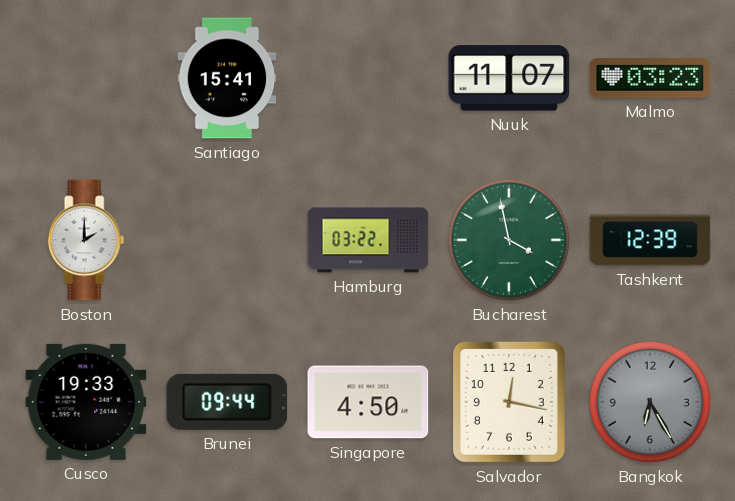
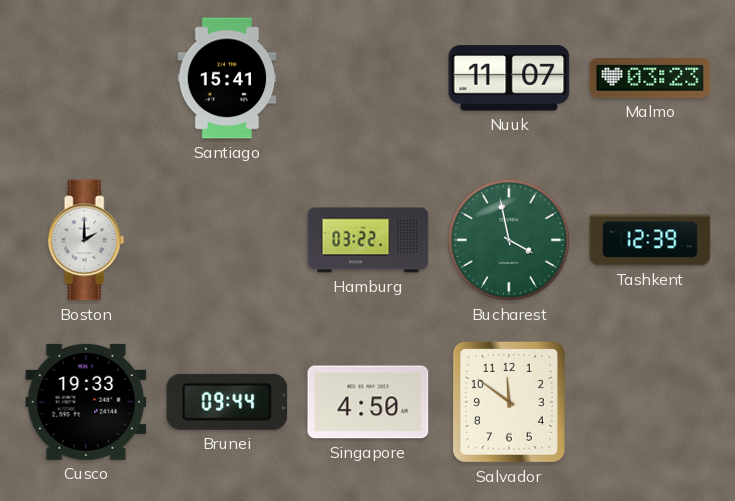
Salvador: 12:17 -> 11:51 (509, 402)
Bangkok: 6:25 -> none (650, 402)
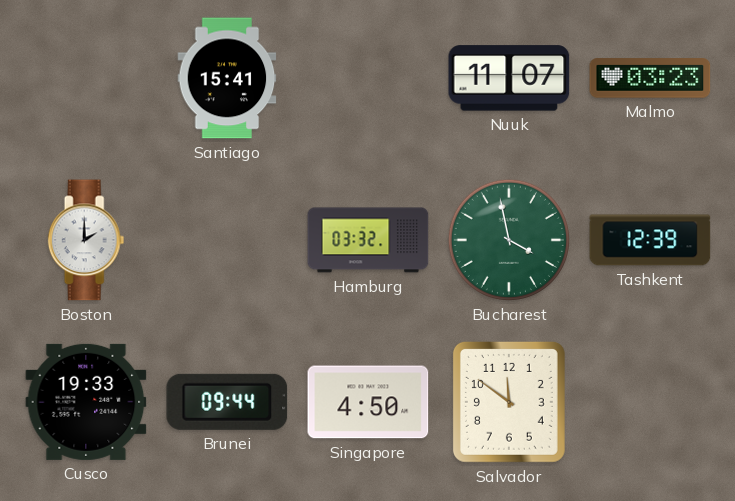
Hamburg: 03:22 -> 03:32 (368, 240)
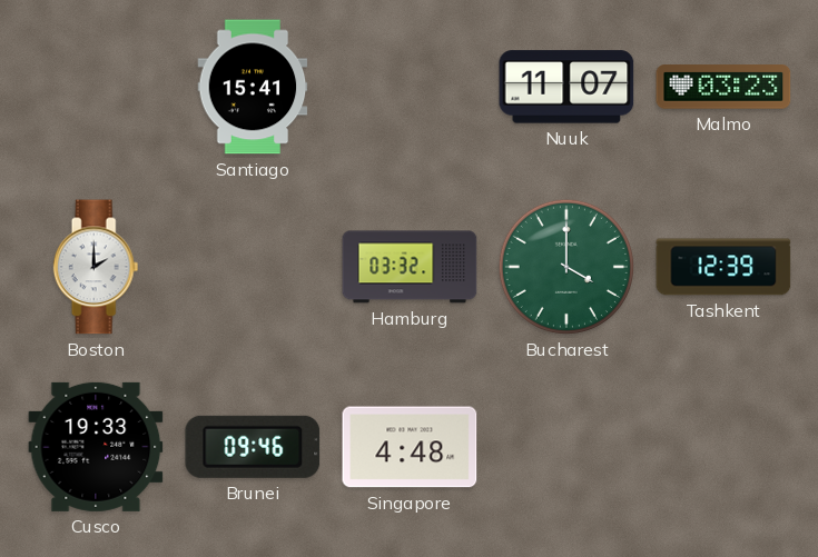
Bucharest: 3:58 -> 4:00 (566, 267)
Brunei: 09:44 -> 09:46 (253, 447)
Singapore: 4:50 -> 4:48 (410, 447)
Salvador: 11:51 -> none (509, 402)
